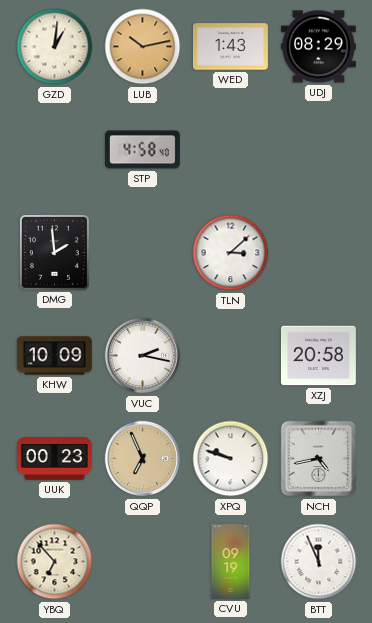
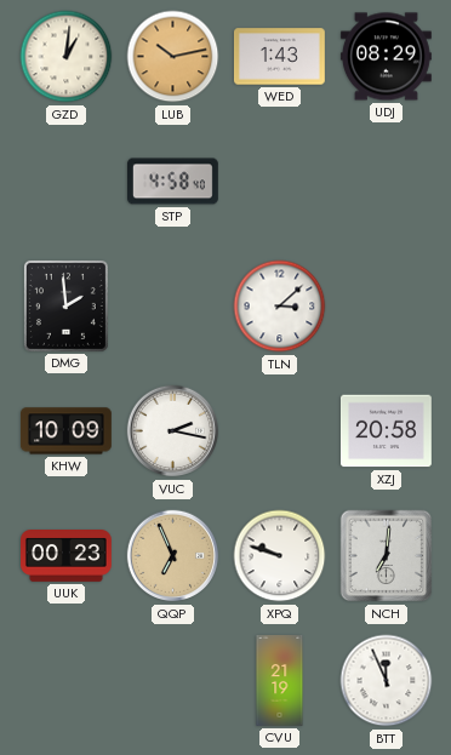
NCH: 4:43 -> 7:01 (387, 556)
YBQ: 6:53 -> none (55, 562)
CVU: 09:19 -> 21:19 (280, 681)
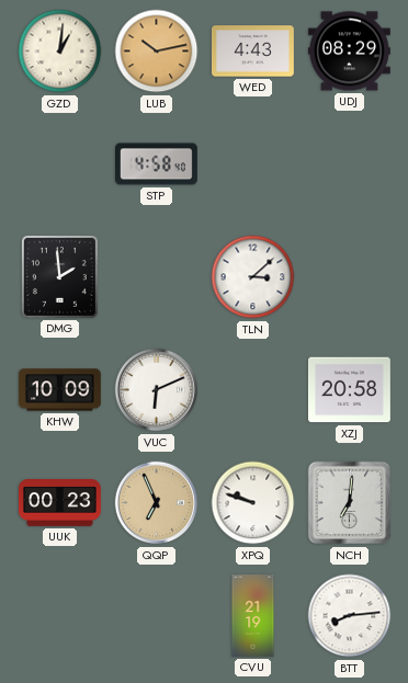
WED: 1:43 -> 4:43 (252, 52)
VUC: 2:17 -> 6:11 (157, 390)
BTT: 11:56 -> 8:14 (350, 616)
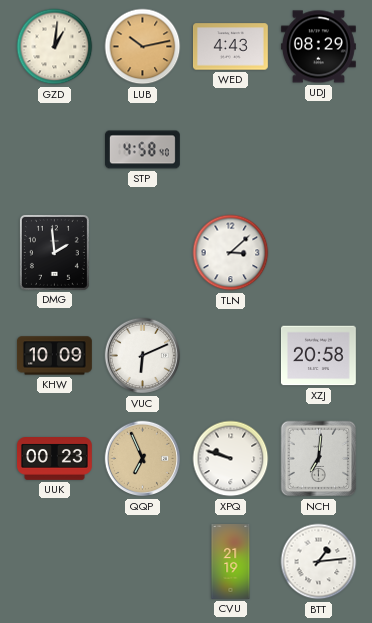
BTT: 8:14 -> 1:14 (319, 562)
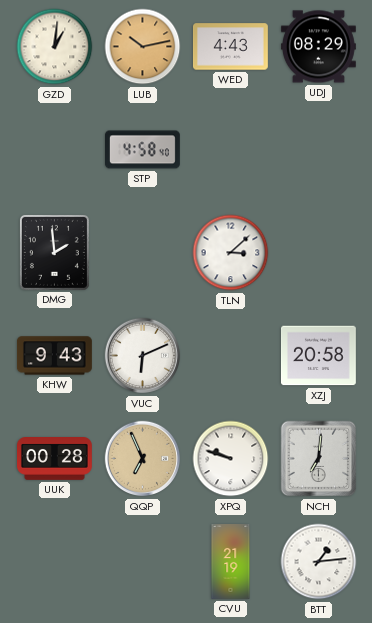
KHW: 10:09 -> 9:43 (55, 356)
UUK: 00:23 -> 00:28 (55, 459)
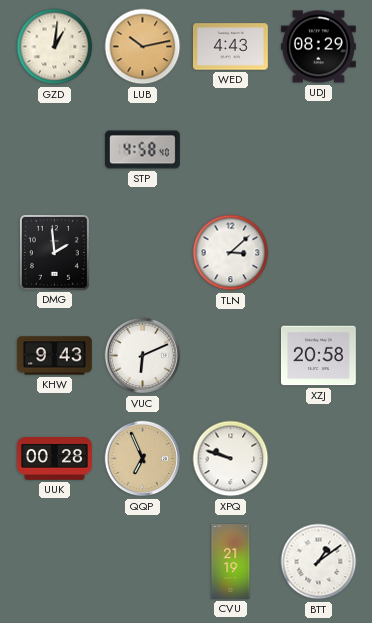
NCH: 7:01 -> none (319, 459)
BTT: 1:14 -> 1:09 (319, 562)
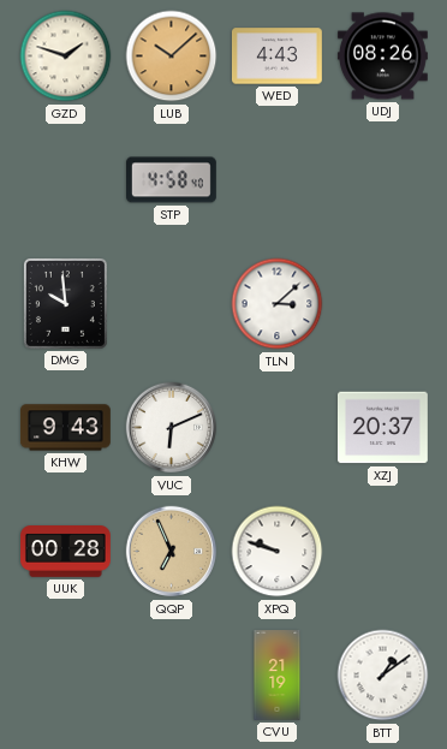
GZD: 1:01 -> 1:48 (66, 57)
LUB: 10:13 -> 10:08 (172, 57)
UDJ: 08:29 -> 08:26 (382, 57)
DMG: 1:59 -> 9:59 (65, 303)
XZJ: 20:58 -> 20:37 (382, 428)
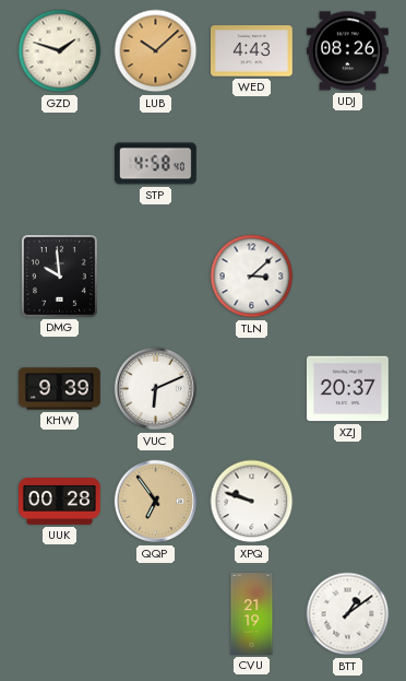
KHW: 9:43 -> 9:39 (60, 389)
QQP: 6:56 -> 6:54 (156, 502)
